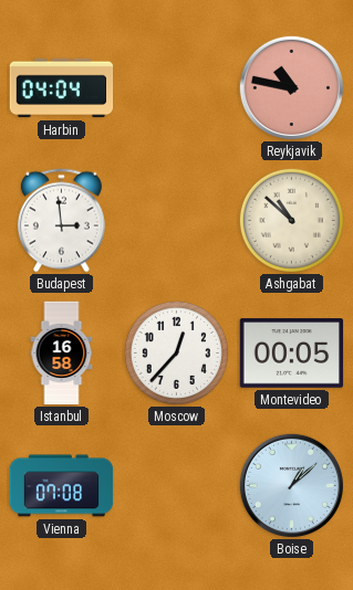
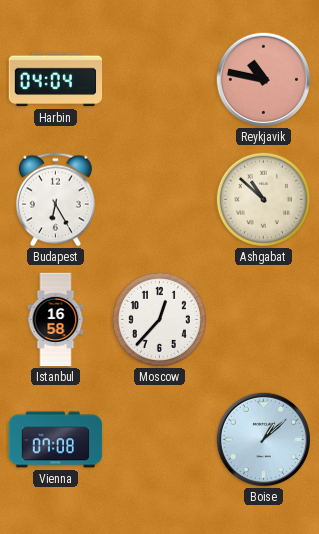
Budapest: 2:59 -> 6:25 (55, 200)
Montevideo: 00:05 -> none (292, 354)
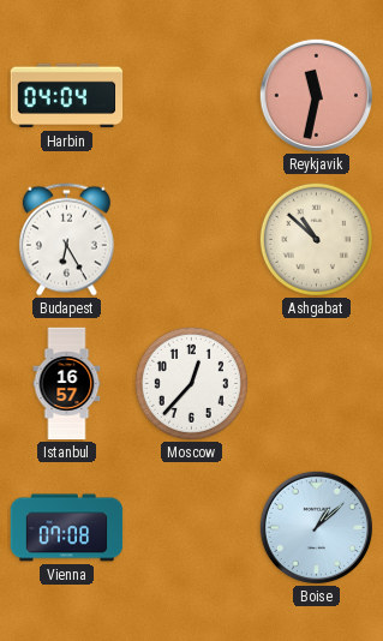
Reykjavik: 10:47 -> 11:32 (316, 95)
Istanbul: 16:58 -> 16:57 (67, 384)
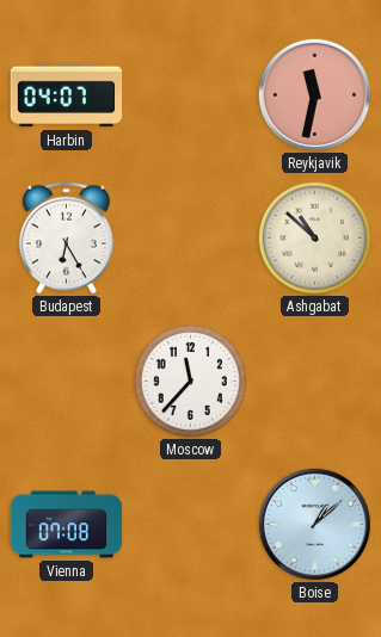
Harbin: 04:04 -> 04:07 (67, 95)
Istanbul: 16:57 -> none (67, 384)
Moscow: 12:37 -> 11:37 (190, 381)
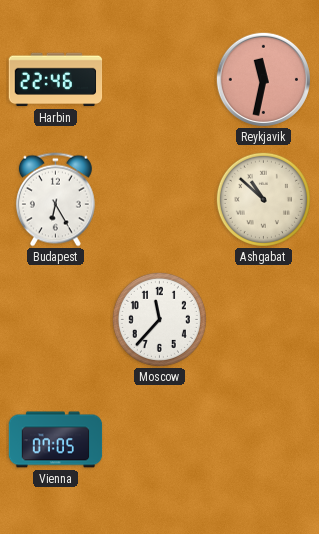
Harbin: 04:07 -> 22:46 (56, 80)
Vienna: 07:08 -> 07:05 (56, 440)
Boise: 1:08 -> none (314, 524)
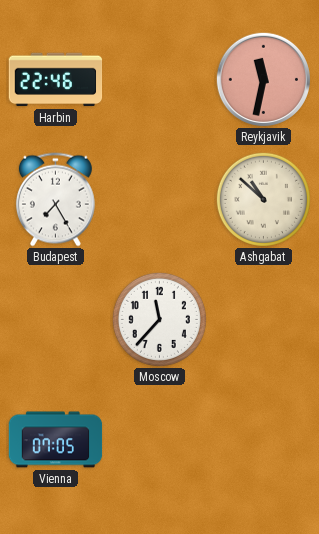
Budapest: 6:25 -> 7:25 (55, 200)
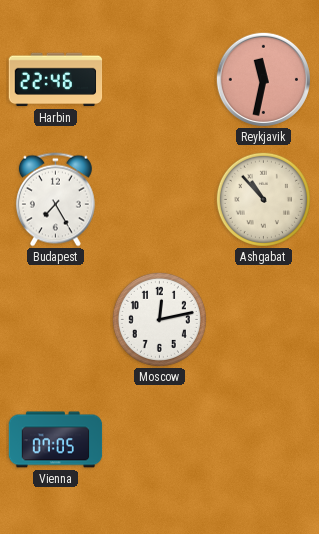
Ashgabat: 10:52 -> 10:53 (263, 199)
Moscow: 11:37 -> 12:13 (159, 319)
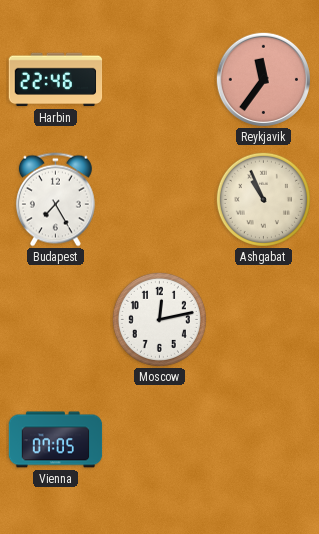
Reykjavik: 11:32 -> 11:36 (263, 79)
Ashgabat: 10:53 -> 10:56 (263, 199)
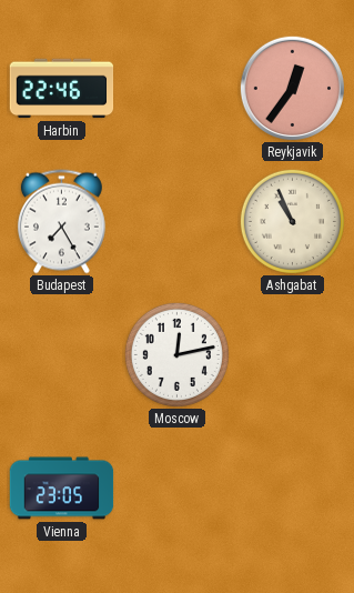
Reykjavik: 11:36 -> 12:36 (292, 88)
Vienna: 07:05 -> 23:05 (62, 489)
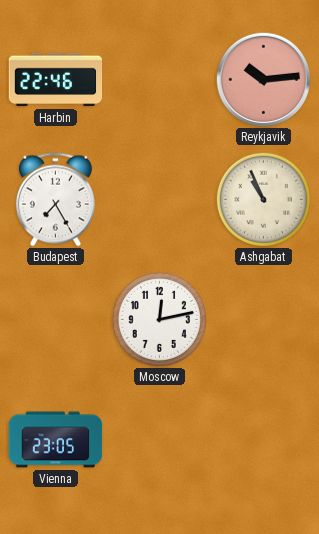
Reykjavik: 12:36 -> 10:14 (263, 79)
